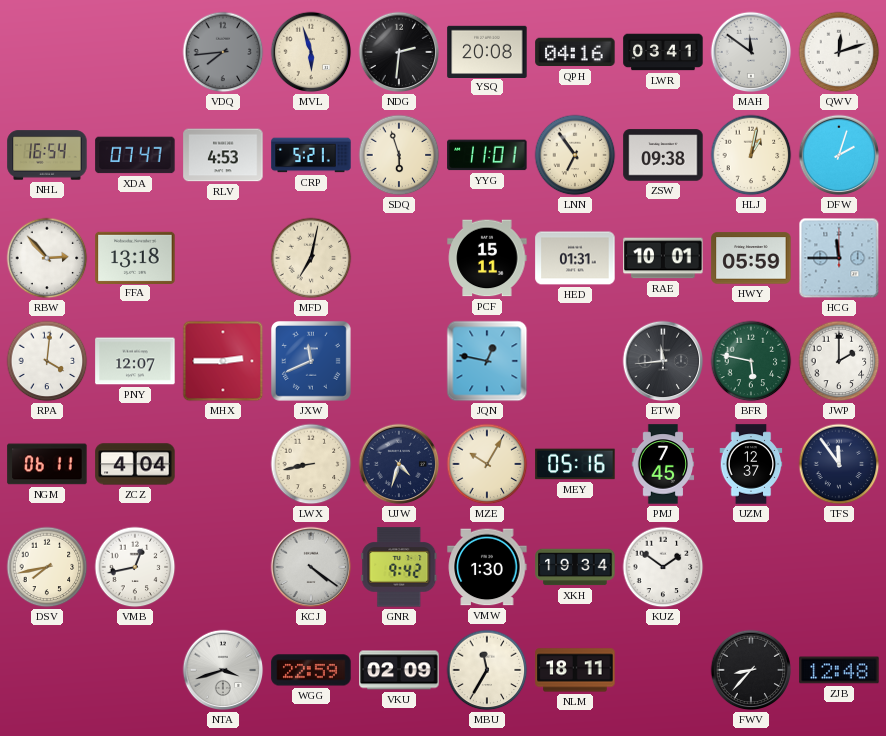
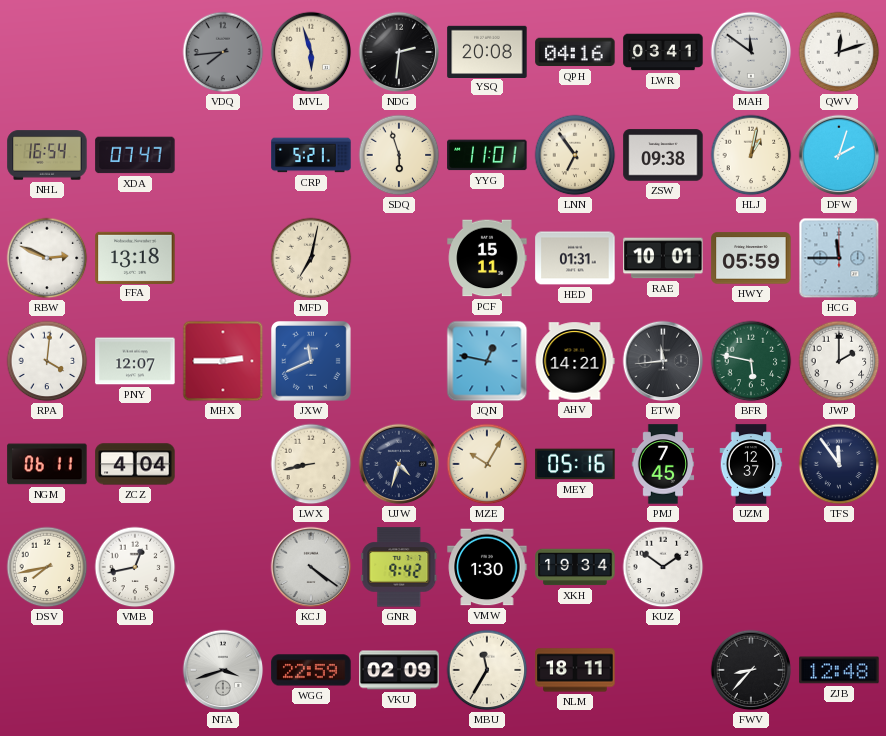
RLV: 4:53 -> none (223, 155)
RBW: 2:53 -> 2:49 (47, 258)
AHV: none -> 14:21 (575, 361)
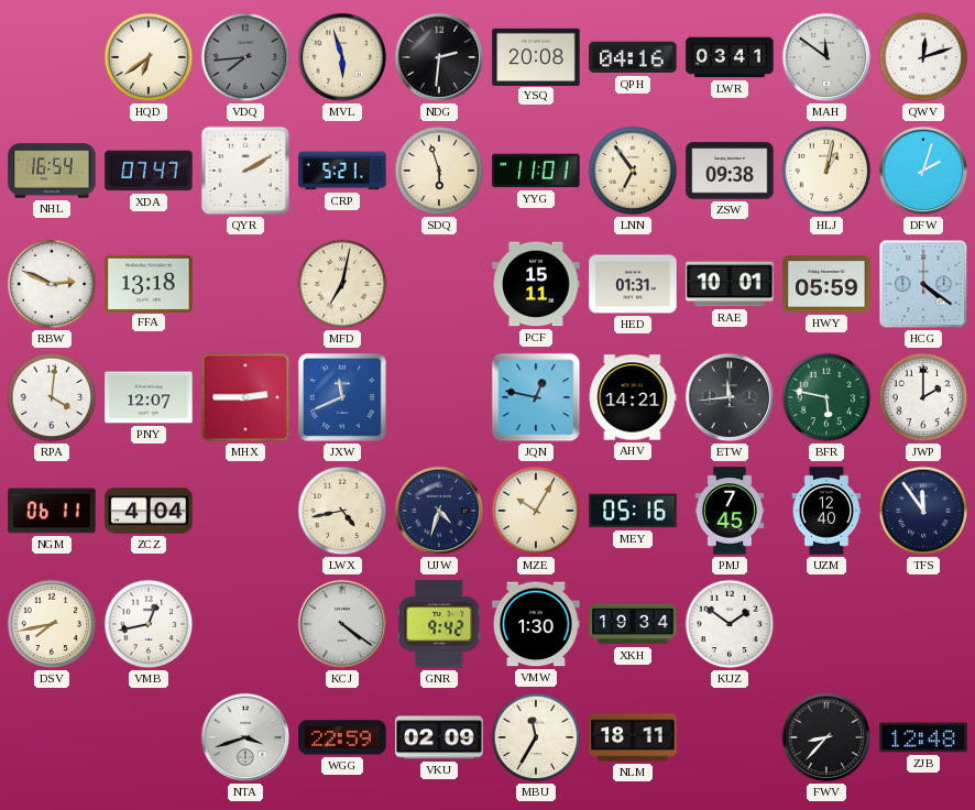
HQD: none -> 6:39 (149, 57)
QYR: none -> 2:10 (245, 171)
HCG: 11:45 -> 4:21 (923, 284)
LWX: 8:43 -> 4:43 (342, 511)
UZM: 12:37 -> 12:40 (826, 511)
